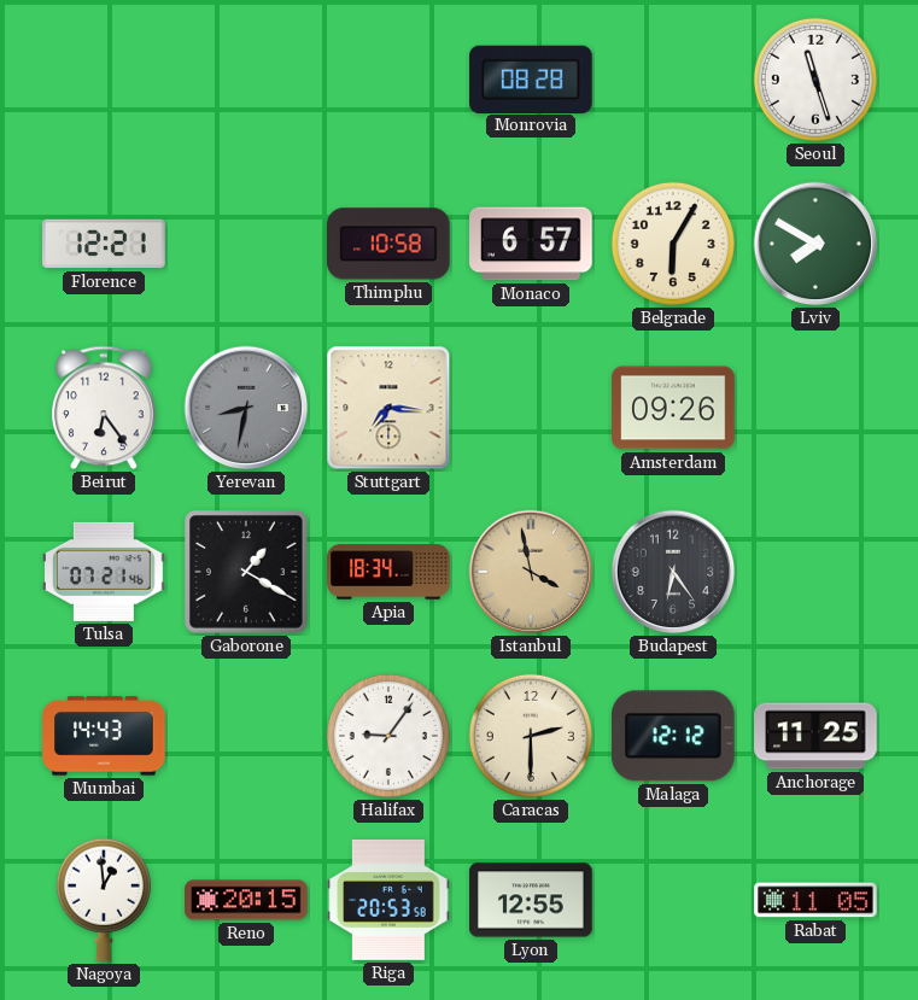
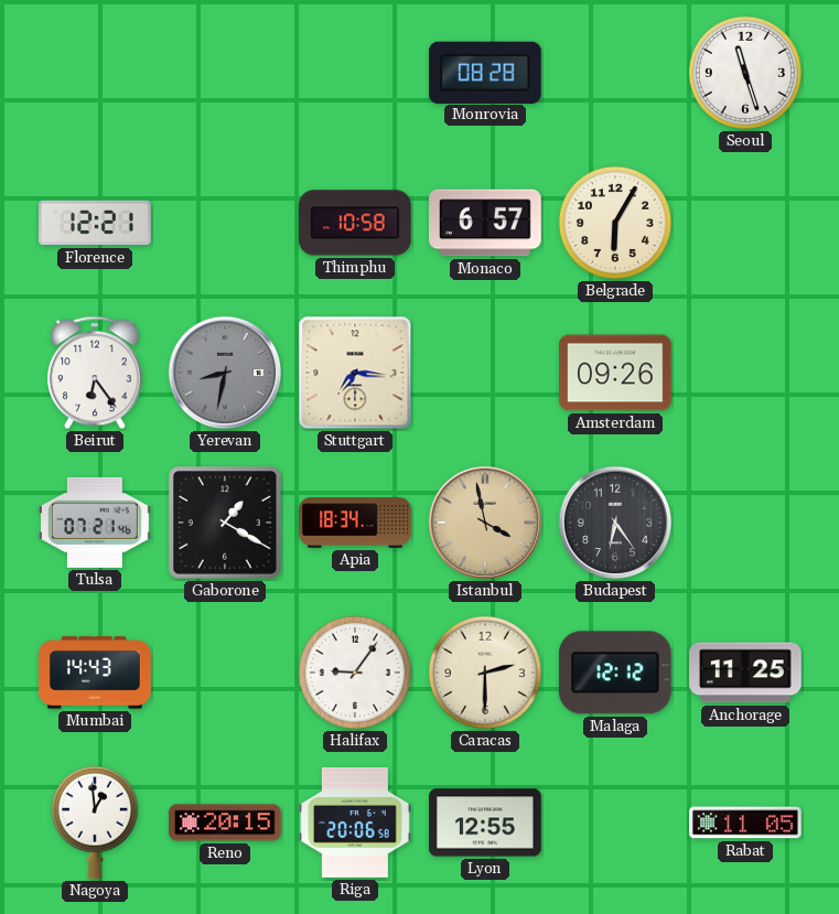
Lviv: 7:50 -> none (815, 244)
Riga: 20:53 -> 20:06 (355, 822)
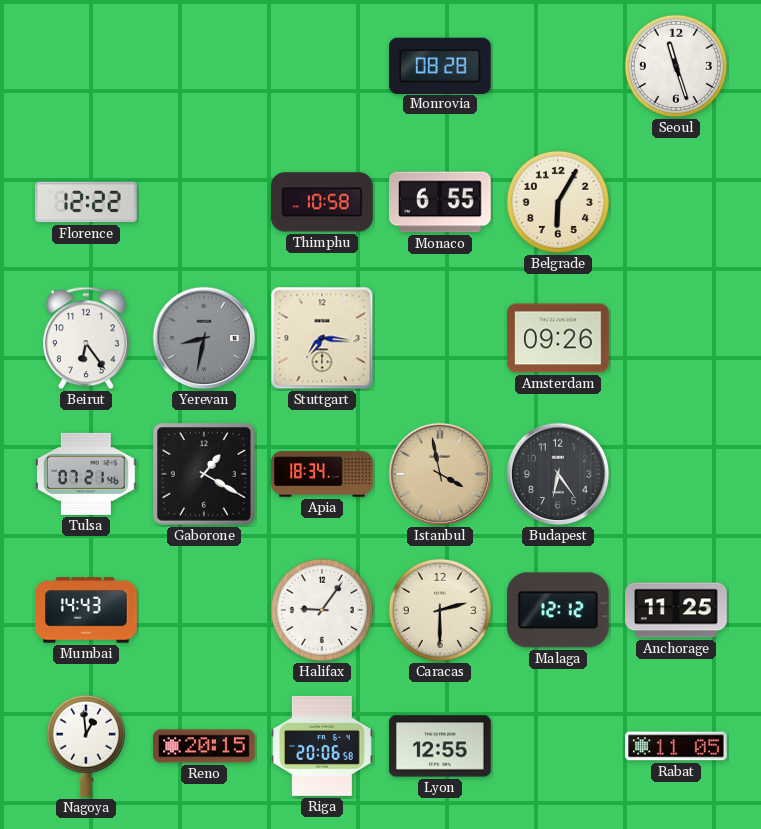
Florence: 12:21 -> 12:22 (86, 202)
Monaco: 6:57 -> 6:55 (441, 202)
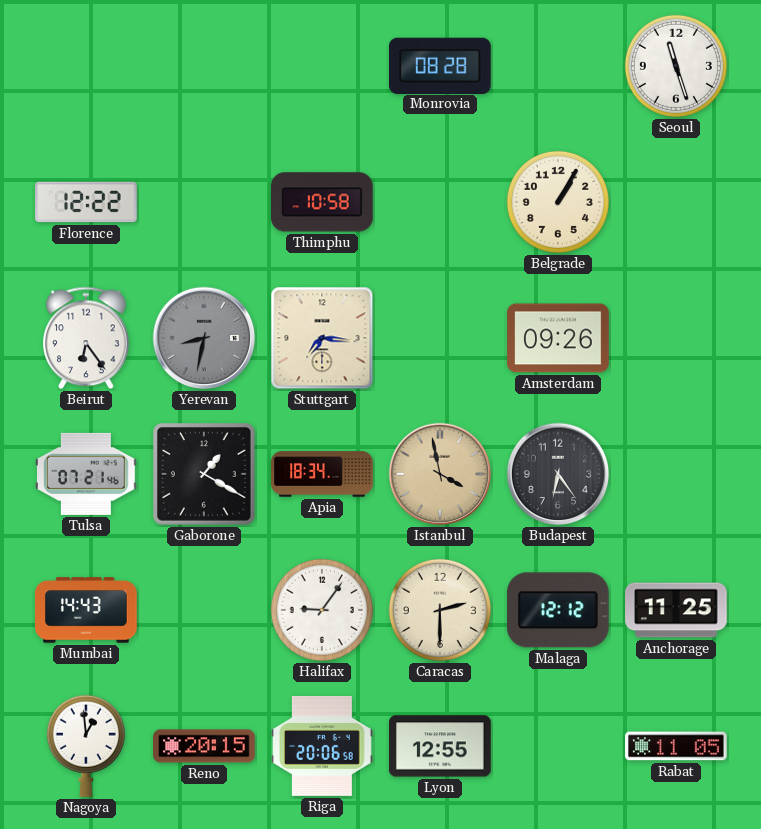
Monaco: 6:55 -> none (441, 202)
Belgrade: 6:05 -> 1:05 (558, 202)
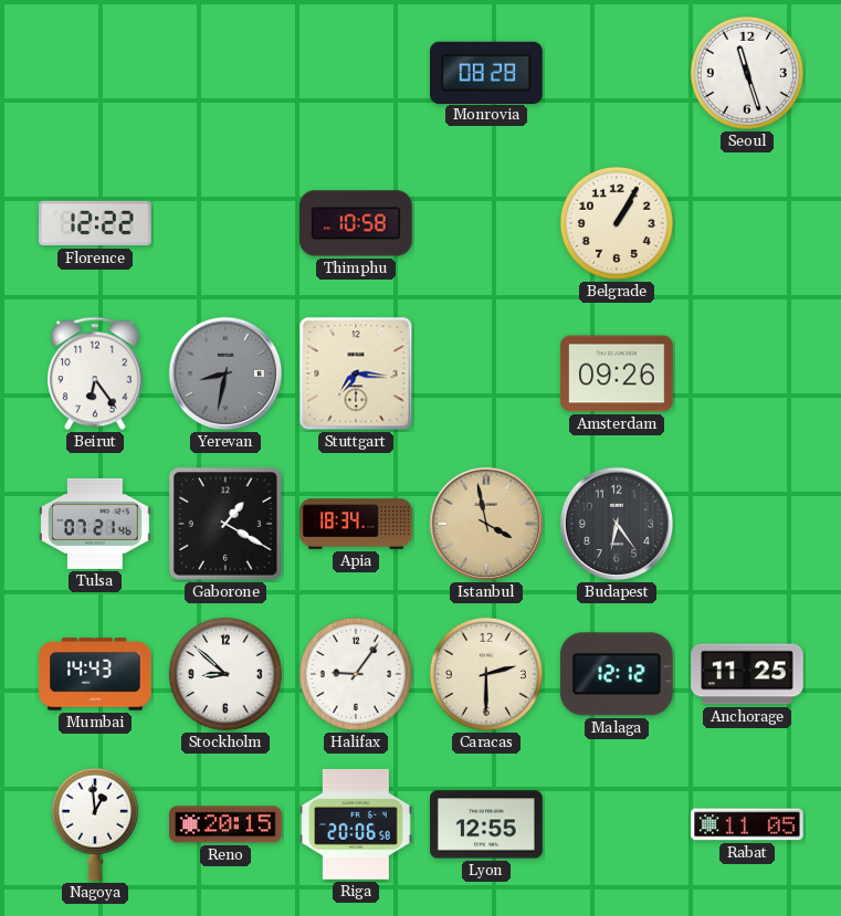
Stockholm: none -> 8:52 (225, 674)
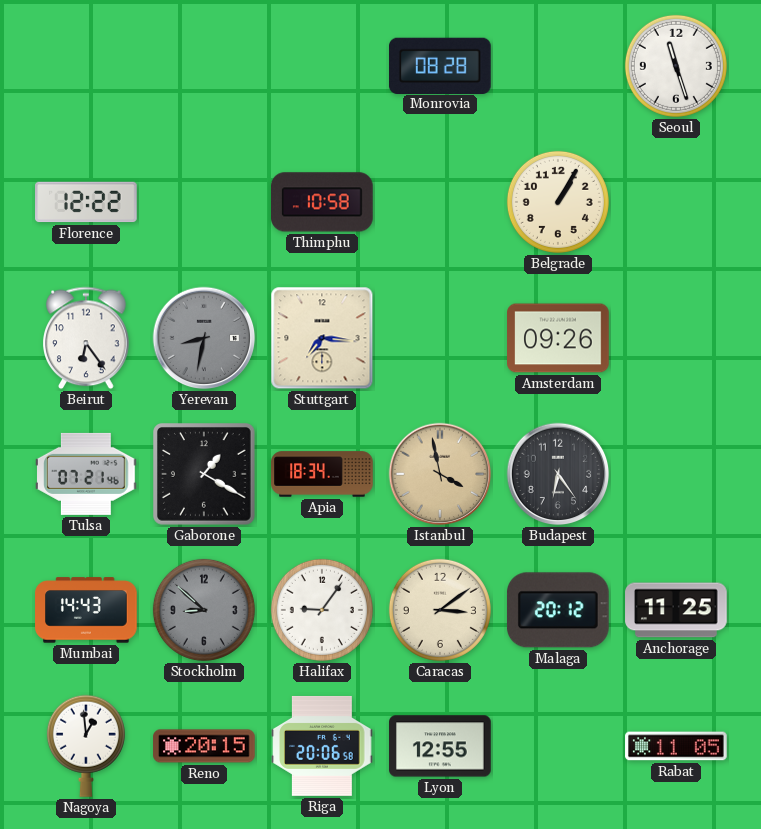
Stockholm dial: white -> grey (204, 610)
Caracas: 2:30 -> 3:09 (440, 610)
Malaga: 12:12 -> 20:12 (558, 610)
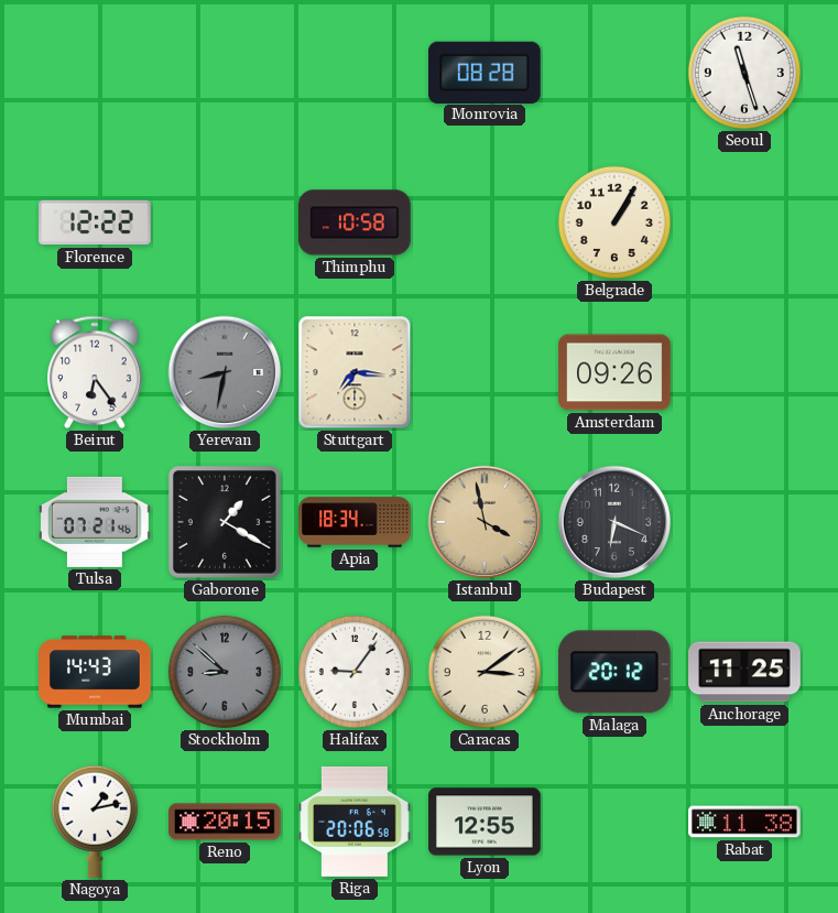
Budapest: 6:24 -> 6:19 (614, 522)
Nagoya: 12:59 -> 1:13 (95, 822)
Rabat: 11:05 -> 11:38 (744, 822)
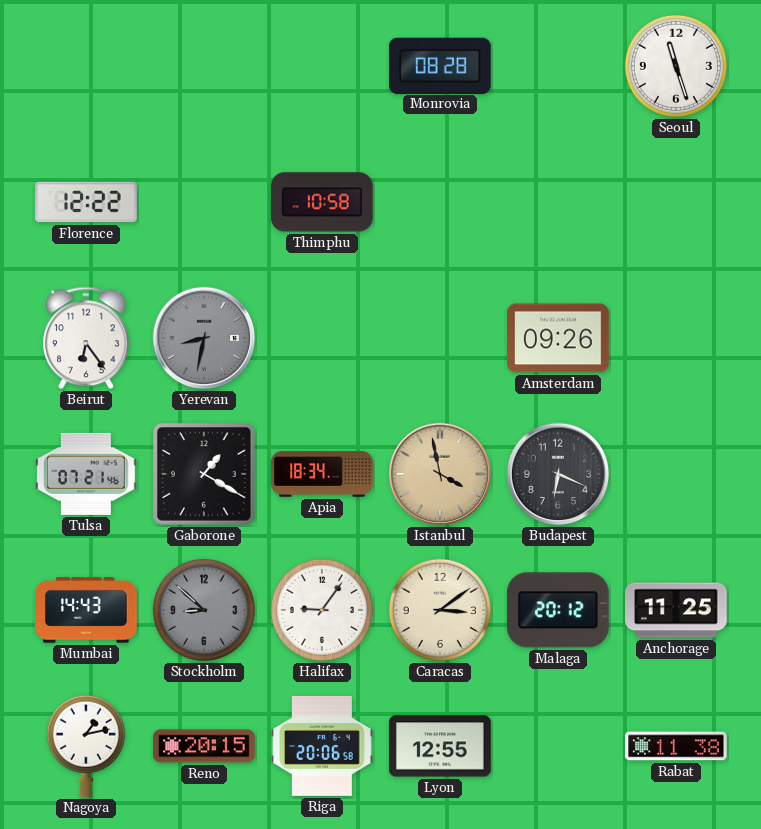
Belgrade: 1:05 -> none (614, 222)
Stuttgart: 7:16 -> none (355, 372)
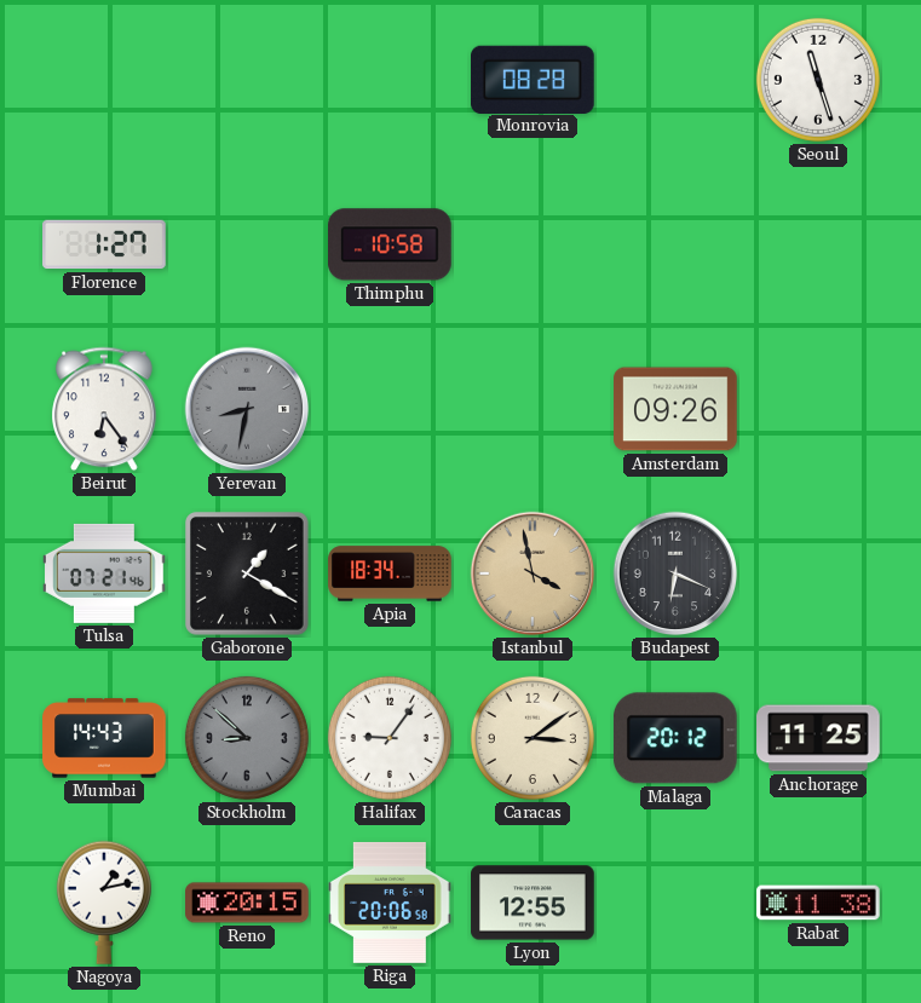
Florence: 12:22 -> 1:27 (104, 244)
